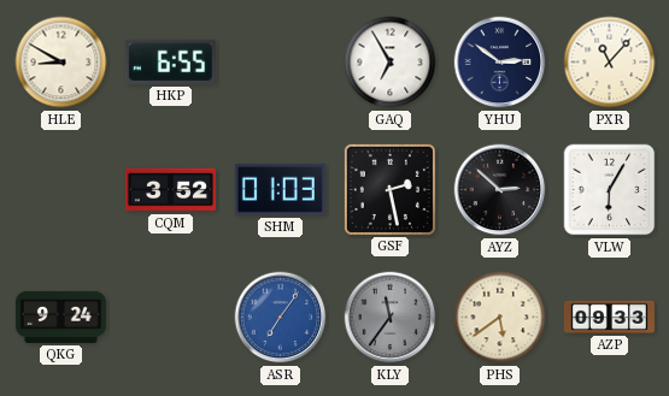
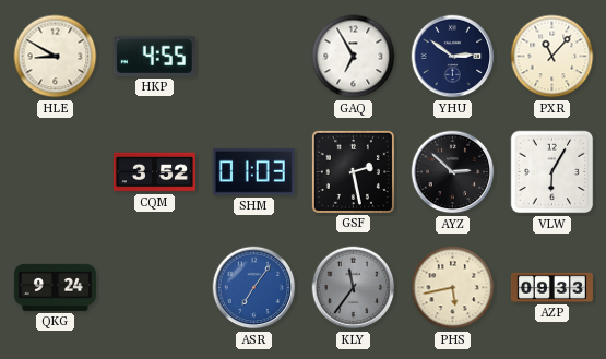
HKP: 6:55 -> 4:55 (154, 56)
PHS: 5:39 -> 5:43 (453, 288)
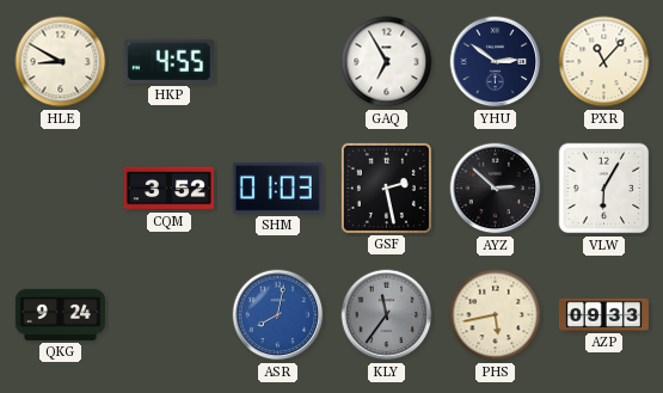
ASR: 7:06 -> 8:02 (278, 315)
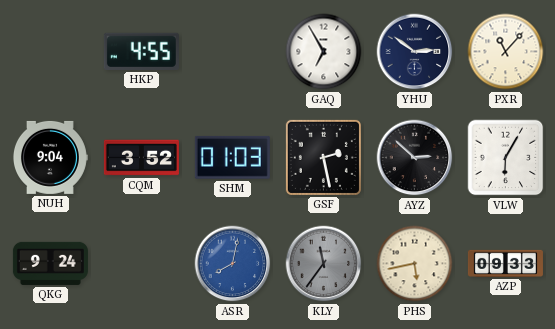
HLE: 8:50 -> none (61, 62)
NUH: none -> 9:04 (50, 157)
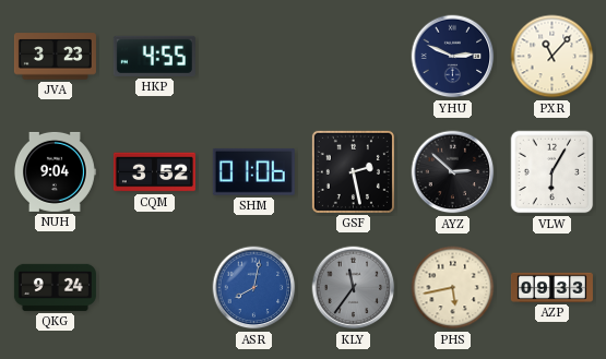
JVA: none -> 3:23 (55, 57)
GAQ: 6:55 -> none (324, 52)
YHU: 2:51 -> 2:49 (453, 57)
SHM: 01:03 -> 01:06 (253, 171)
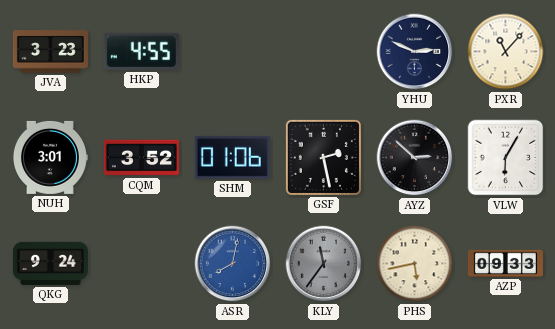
NUH: 9:04 -> 3:01 (50, 157)
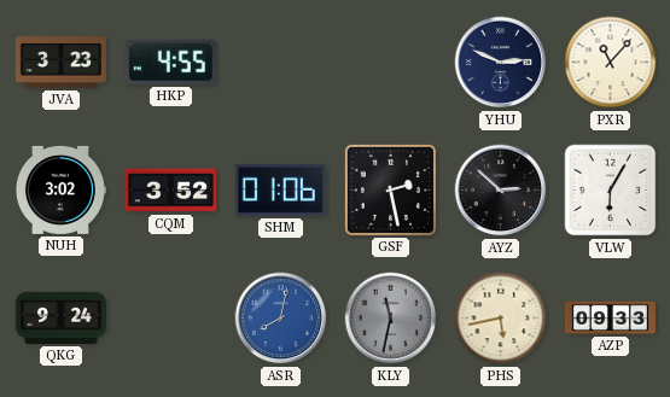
NUH: 3:01 -> 3:02 (60, 189)
KLY: 11:36 -> 11:32 (391, 319)
